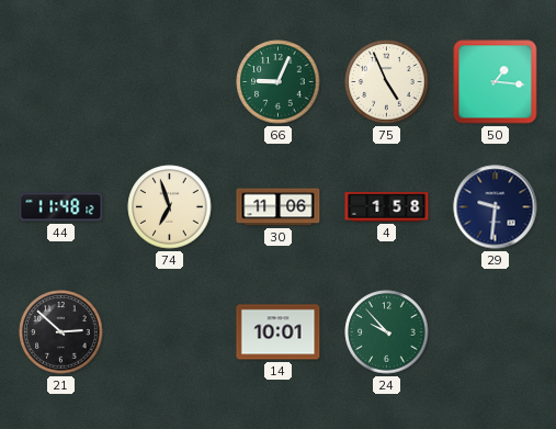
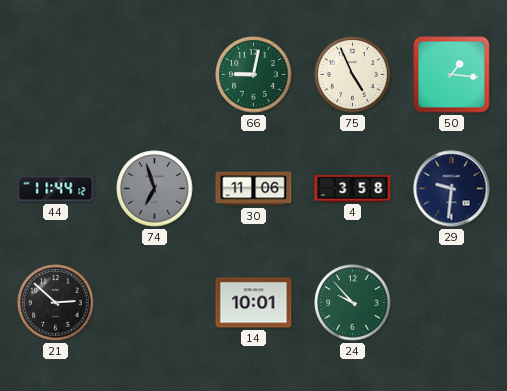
66: 9:04 -> 9:02 (254, 75)
44: 11:48 -> 11:44 (56, 189)
74 dial: cream -> grey (155, 189)
4: 1:58 -> 3:58 (353, 189)
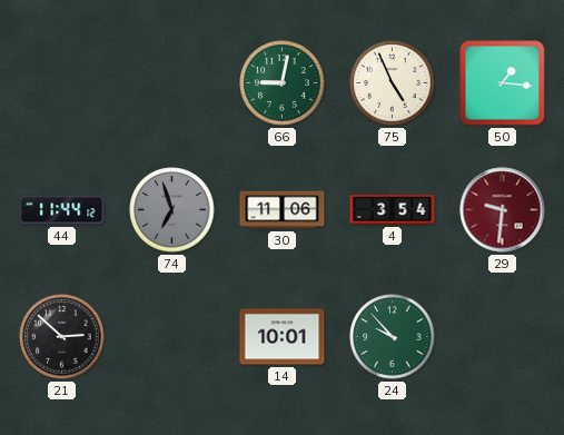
4: 3:58 -> 3:54 (393, 210)
29 dial: navy -> burgundy (503, 210)
